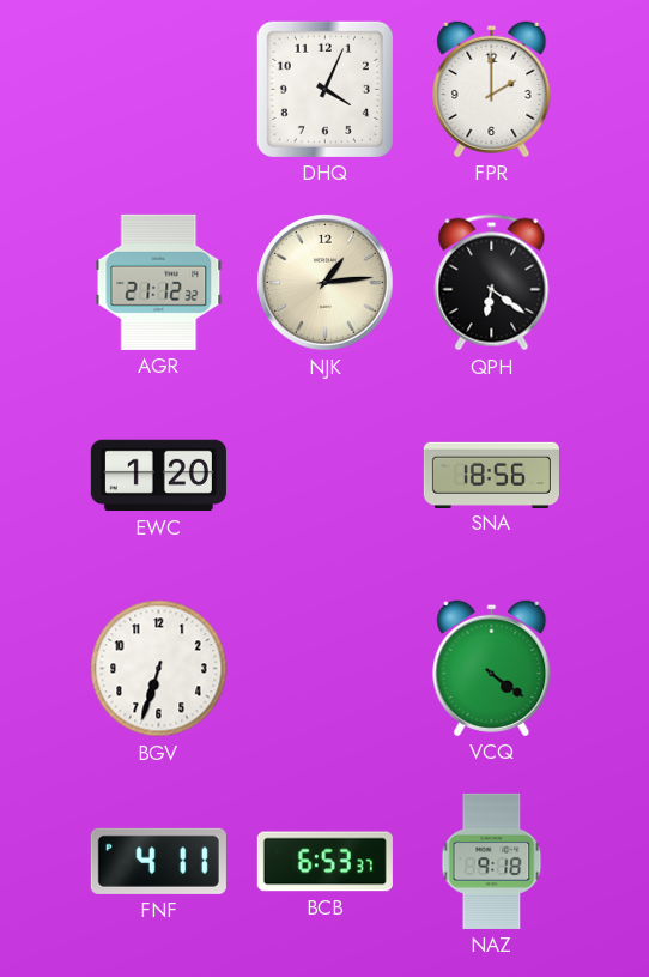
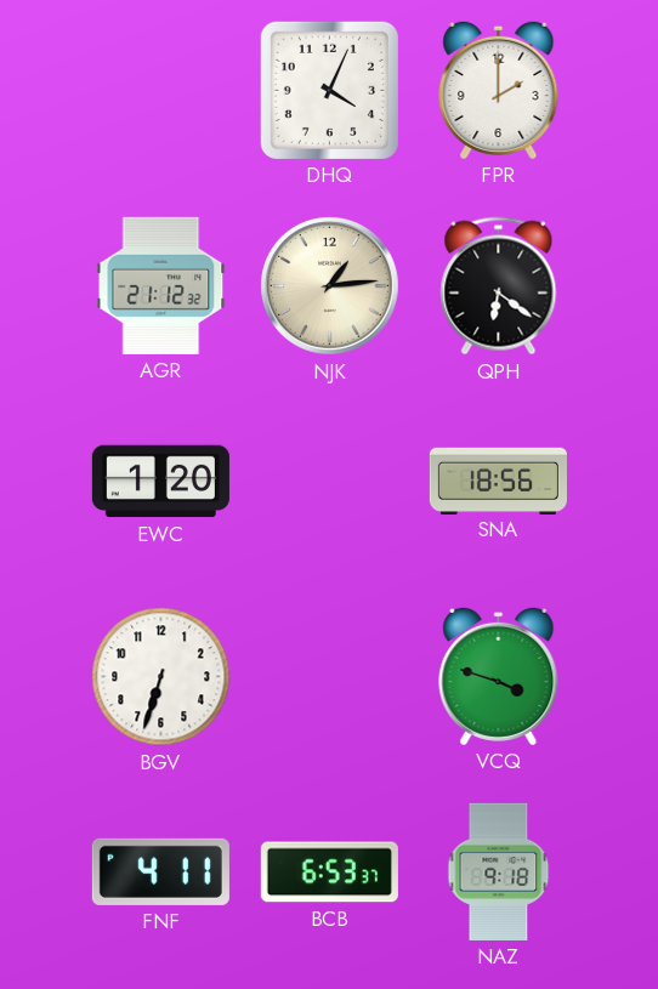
VCQ: 4:21 -> 3:48 (499, 676)
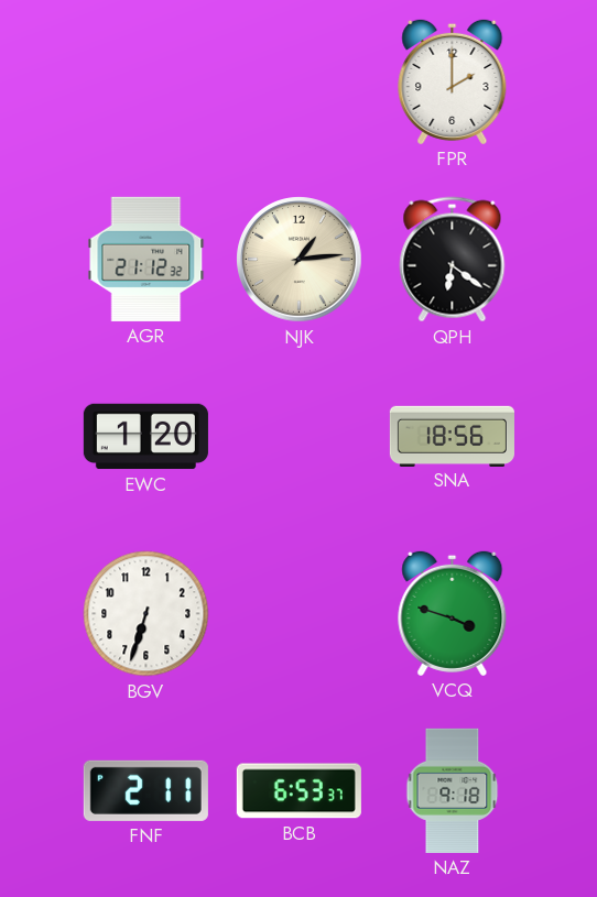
DHQ: 4:04 -> none (329, 90)
FNF: 4:11 -> 2:11 (145, 790)
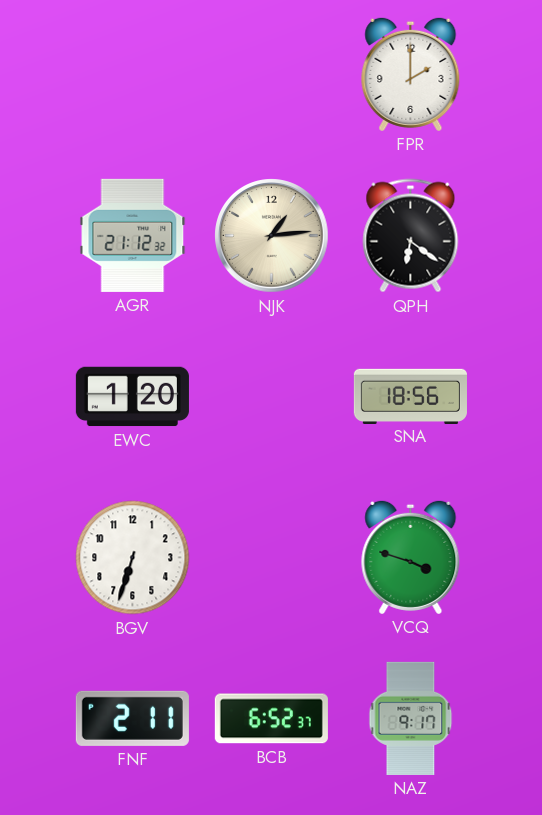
BCB: 6:53 -> 6:52 (271, 719)
NAZ: 9:18 -> 9:17 (411, 718)
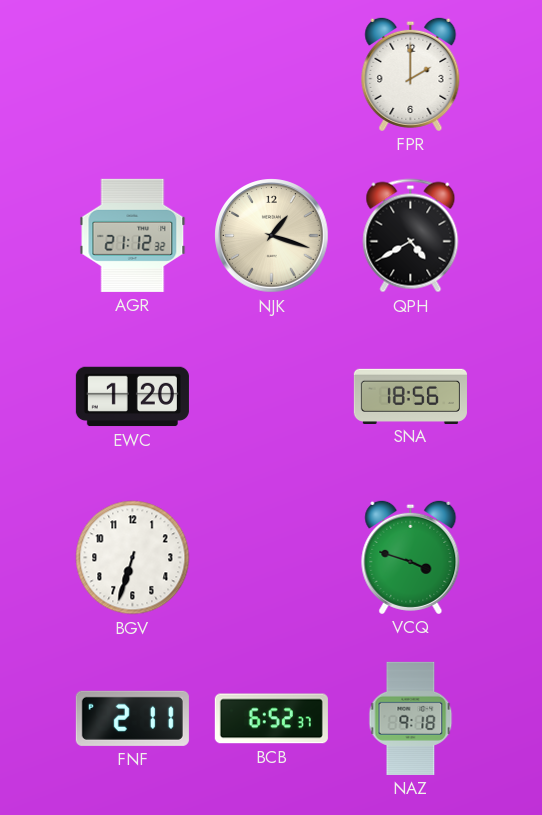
NJK: 1:14 -> 1:18 (272, 236)
QPH: 6:21 -> 4:40 (411, 236)
NAZ: 9:17 -> 9:18 (411, 718)
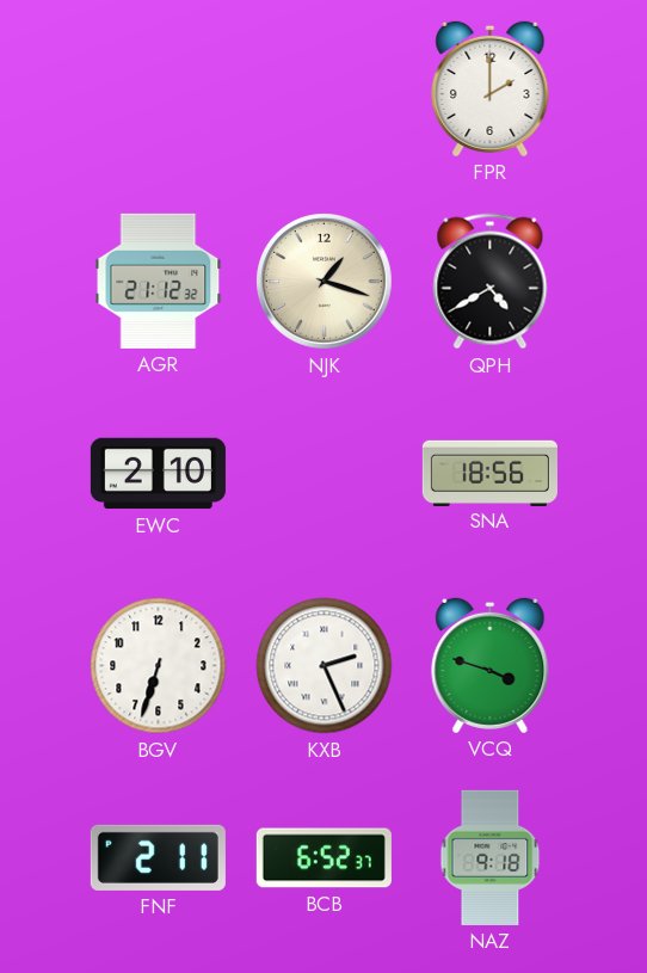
EWC: 1:20 -> 2:10 (158, 474)
KXB: none -> 2:26 (325, 666)
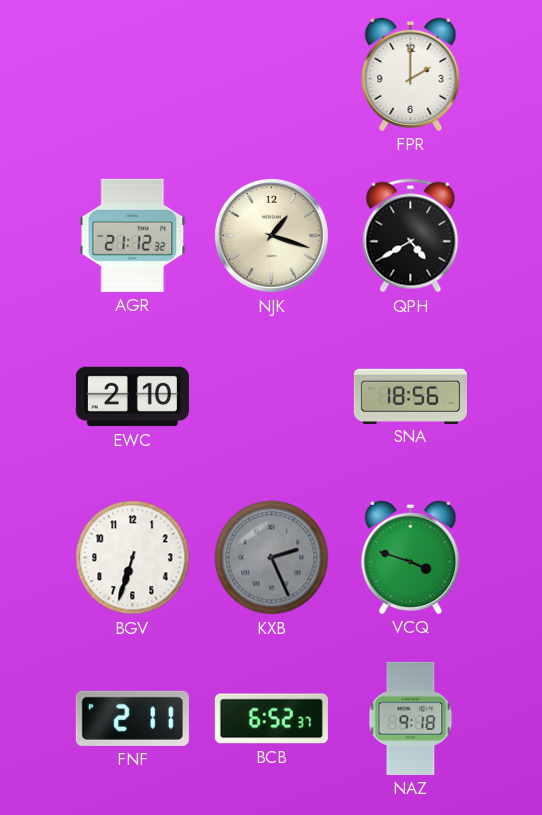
KXB dial: white -> grey (272, 558)
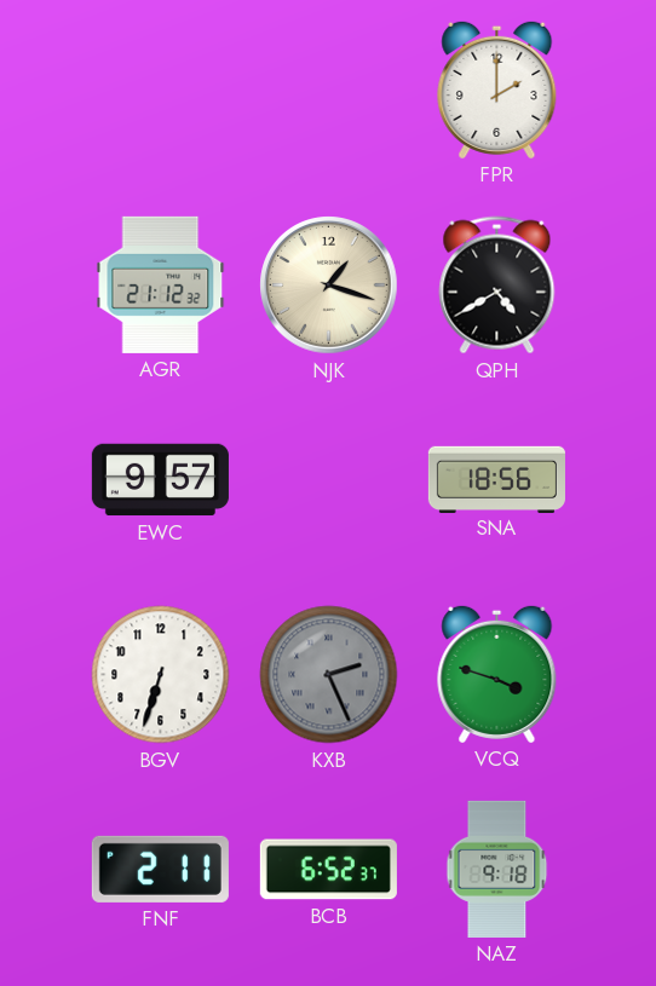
EWC: 2:10 -> 9:57 (160, 480)
